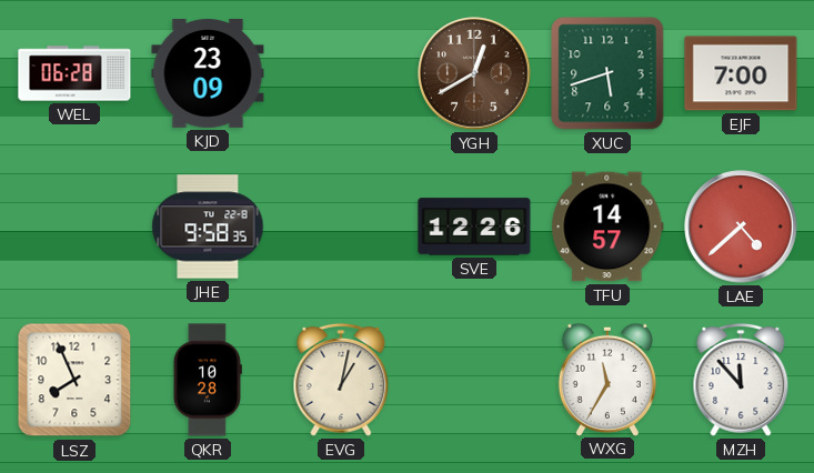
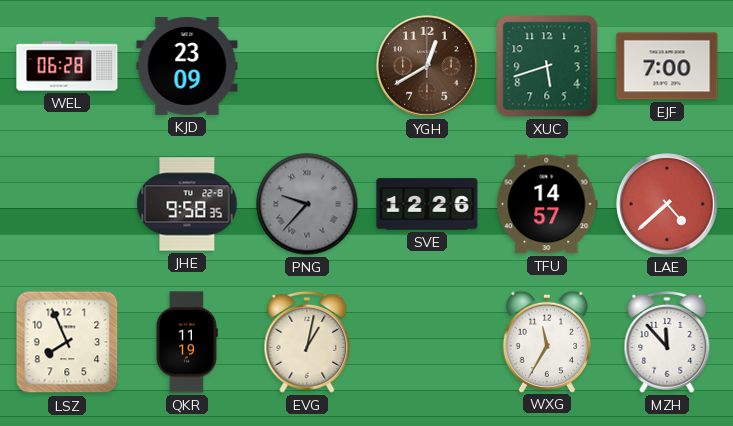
PNG: none -> 9:37 (307, 204)
QKR: 10:28 -> 11:19 (187, 342)
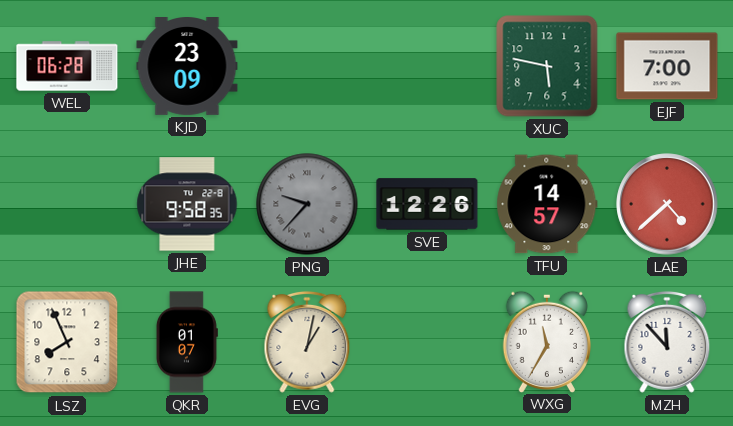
YGH: 12:40 -> none (427, 66)
XUC: 5:42 -> 5:47 (547, 66)
QKR: 11:19 -> 01:07 (187, 342)
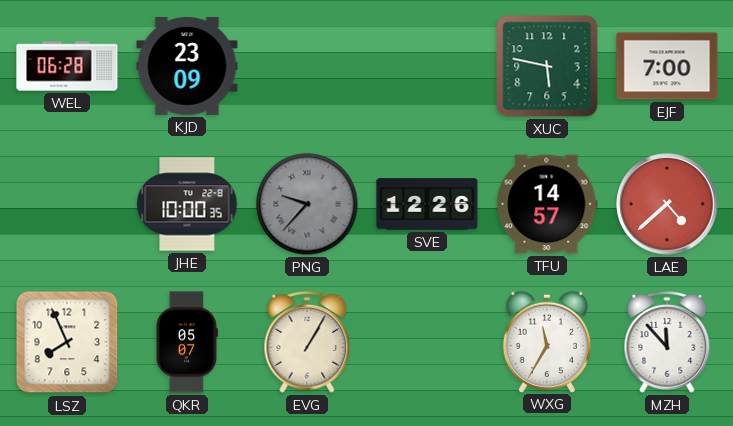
JHE: 9:58 -> 10:00 (187, 204)
QKR: 01:07 -> 05:07 (187, 342)
EVG: 1:02 -> 1:05 (307, 342)
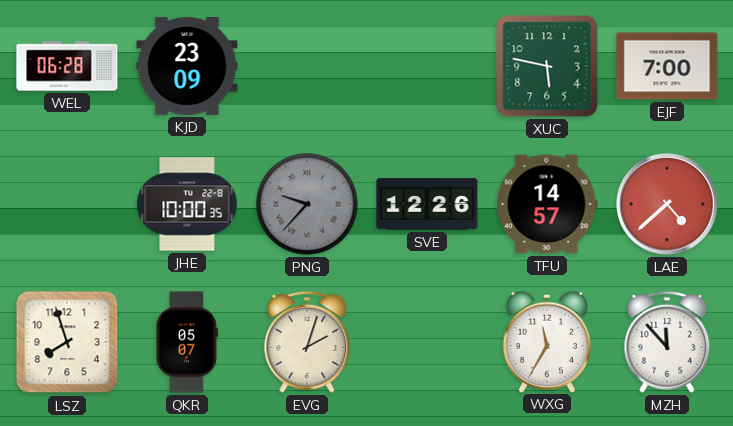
LSZ: 7:56 -> 7:57 (67, 342)
EVG: 1:05 -> 2:03 (307, 342)
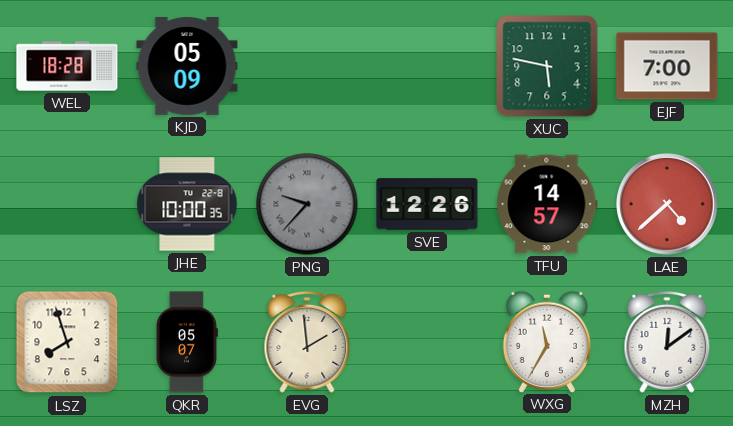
WEL: 06:28 -> 18:28 (67, 66)
KJD: 23:09 -> 05:09 (187, 67)
EVG: 2:03 -> 1:59 (307, 342)
MZH: 11:53 -> 12:09 (667, 342)
